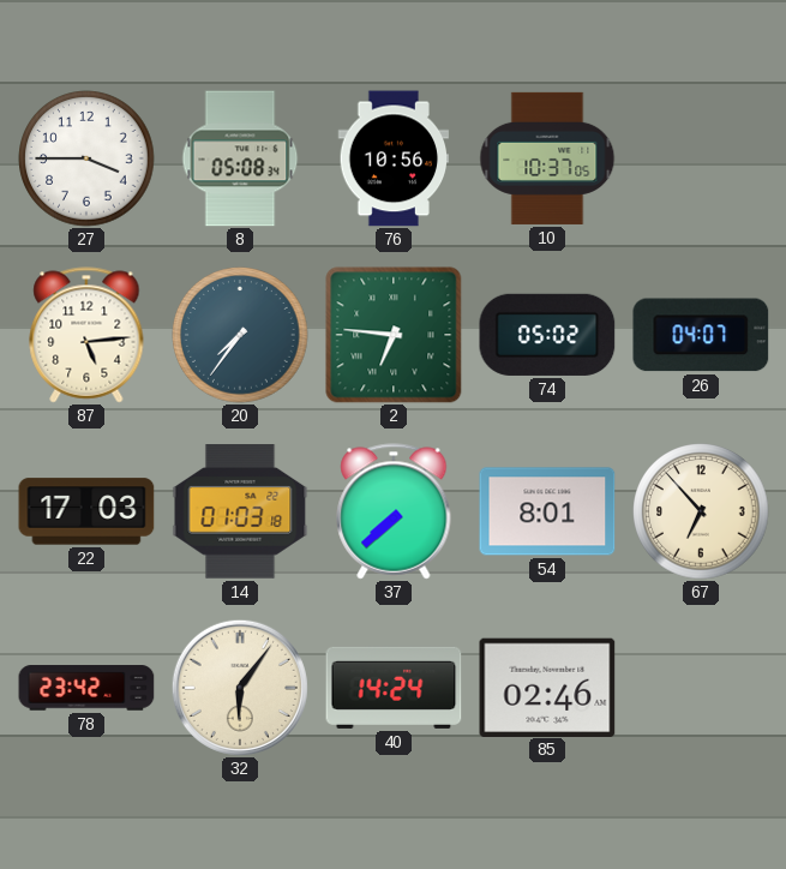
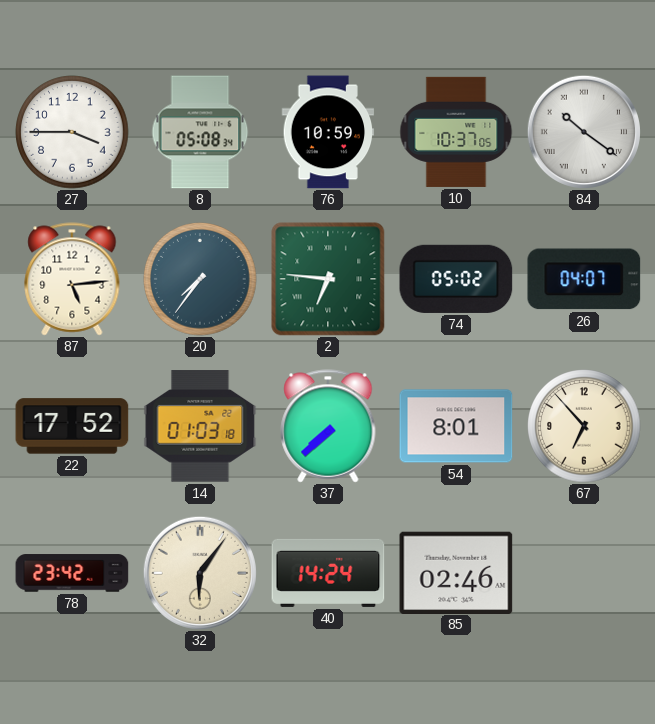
76: 10:56 -> 10:59 (328, 132)
84: none -> 10:21 (584, 132)
22: 17:03 -> 17:52 (72, 426)
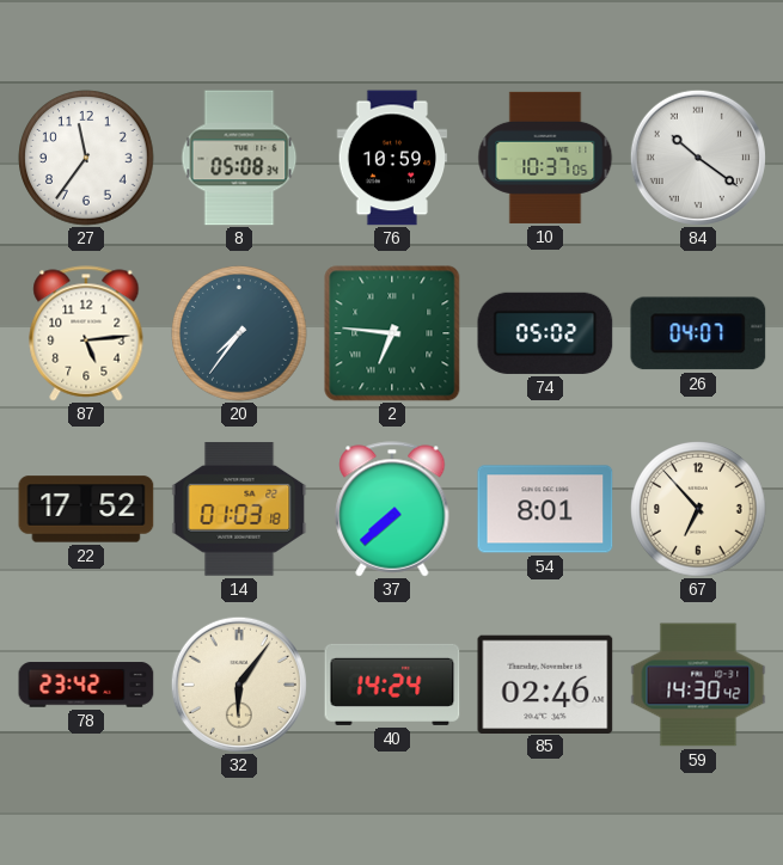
27: 3:45 -> 11:36 (86, 158)
59: none -> 14:30 (698, 685)
